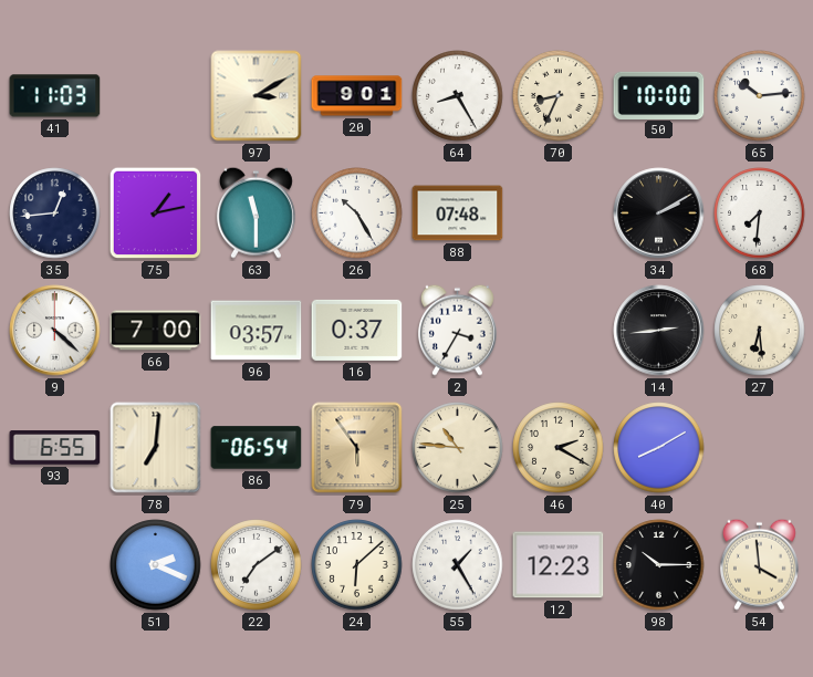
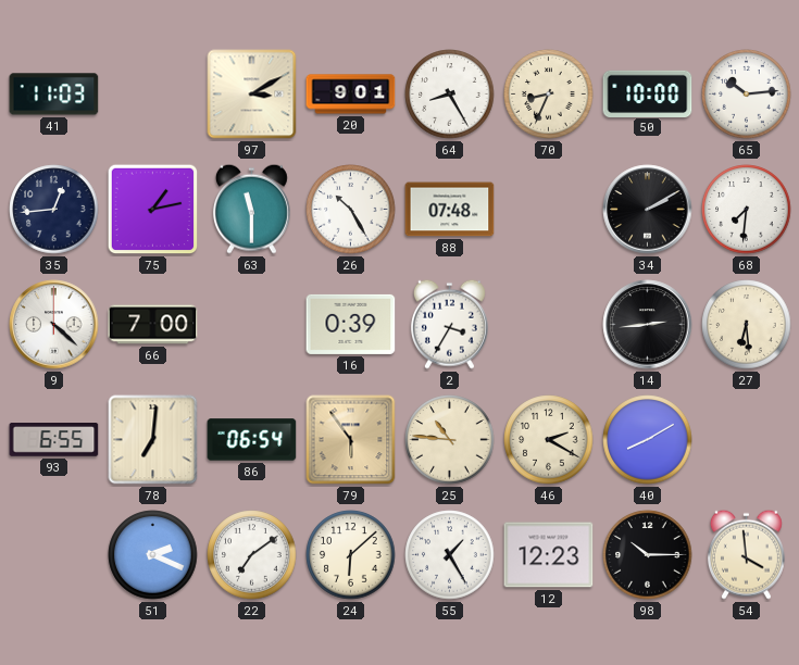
96: 03:57 -> none (257, 331)
16: 0:37 -> 0:39 (351, 324)
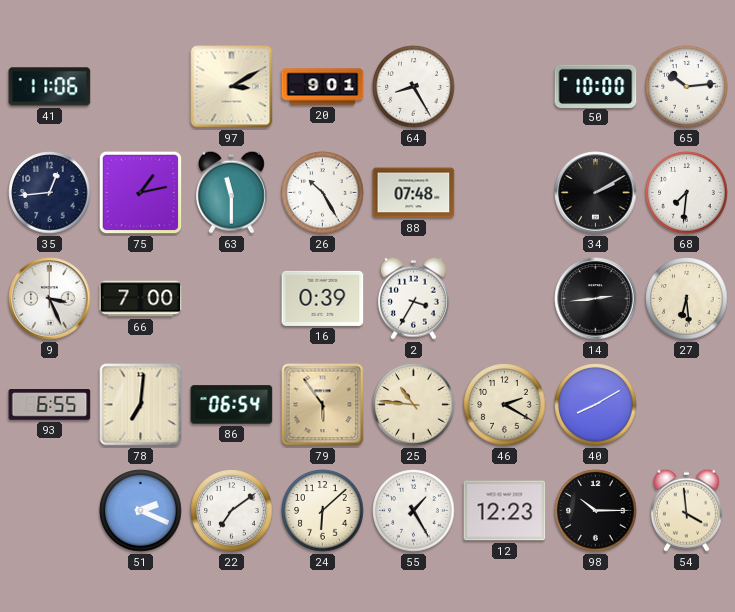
41: 11:03 -> 11:06 (50, 87)
70: 8:34 -> none (549, 95)
9: 4:22 -> 3:26 (50, 299)
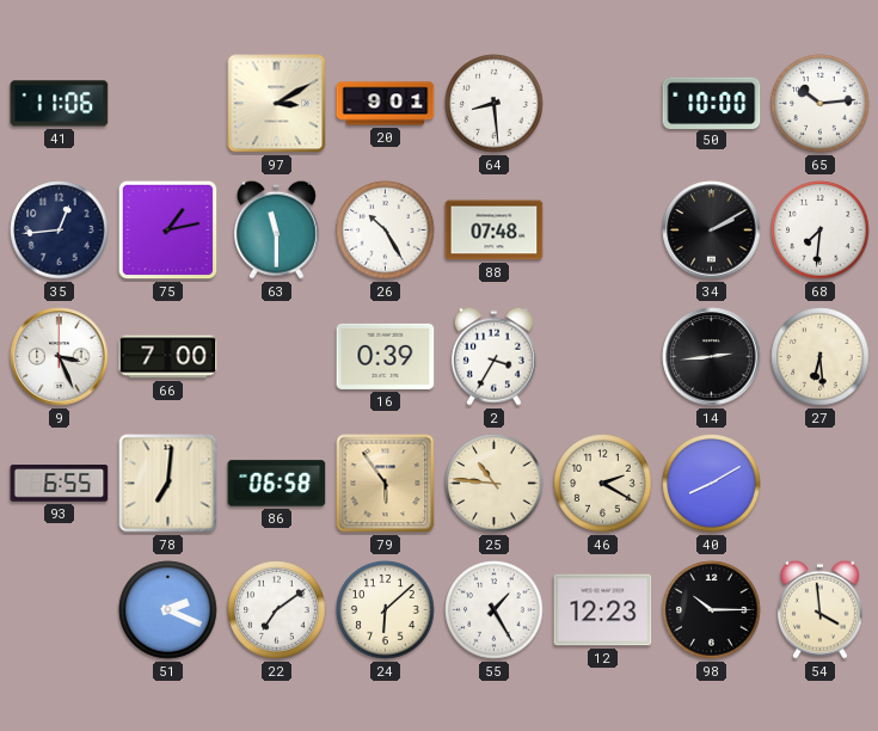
64: 8:25 -> 8:29 (495, 104)
86: 06:54 -> 06:58 (277, 484)
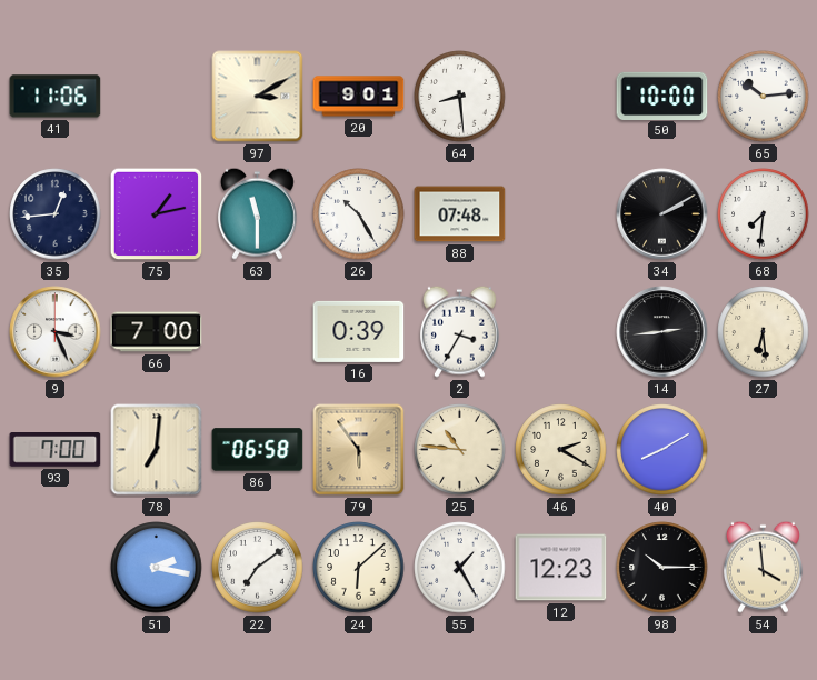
93: 6:55 -> 7:00 (56, 450)
51: 2:19 -> 2:17 (157, 568)
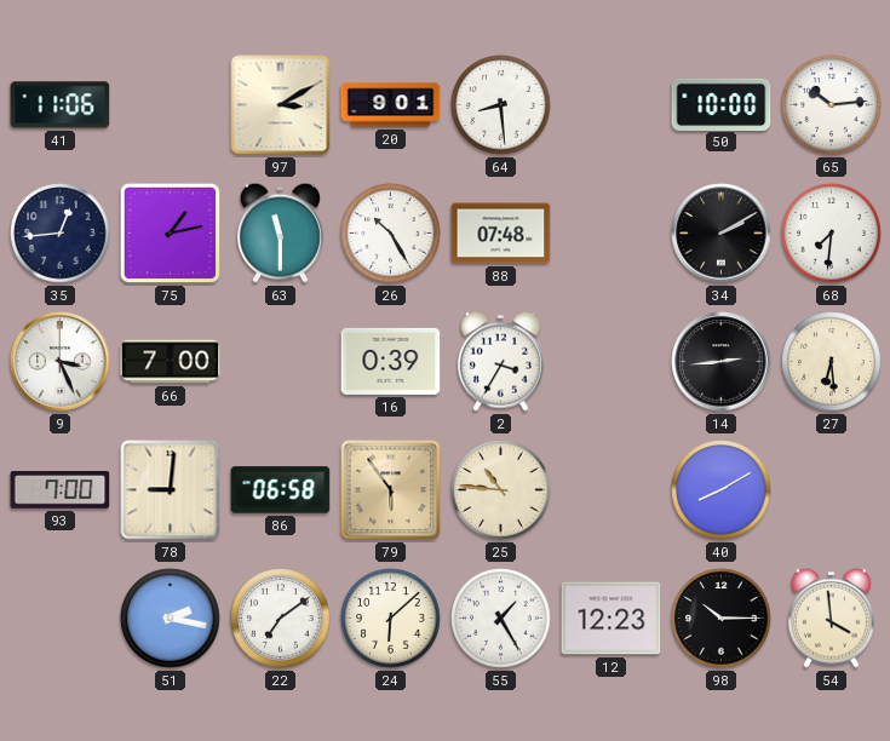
78: 7:01 -> 9:01 (171, 490)
46: 2:20 -> none (561, 450)
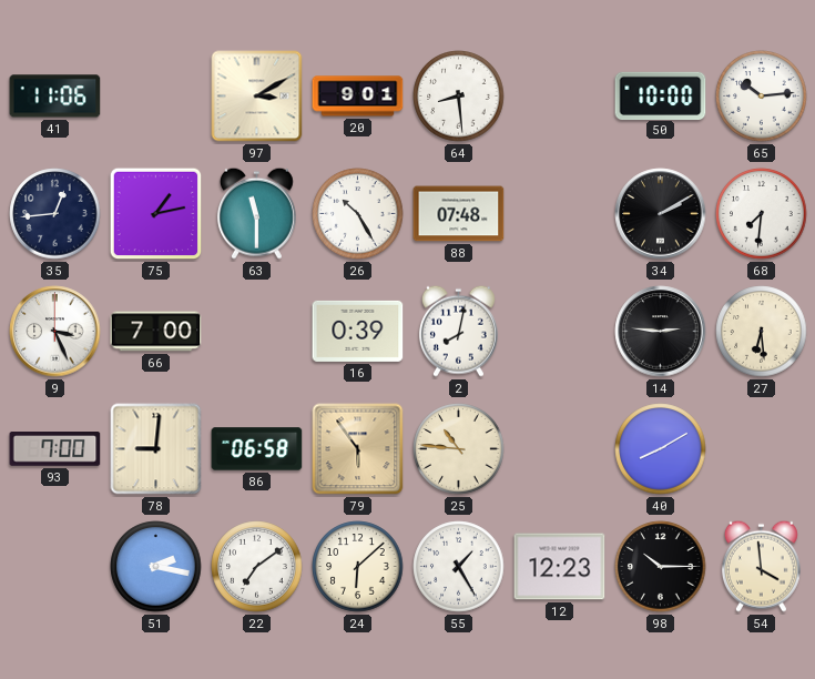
2: 3:35 -> 8:02 (458, 331)
14: 2:44 -> 2:46 (661, 332)
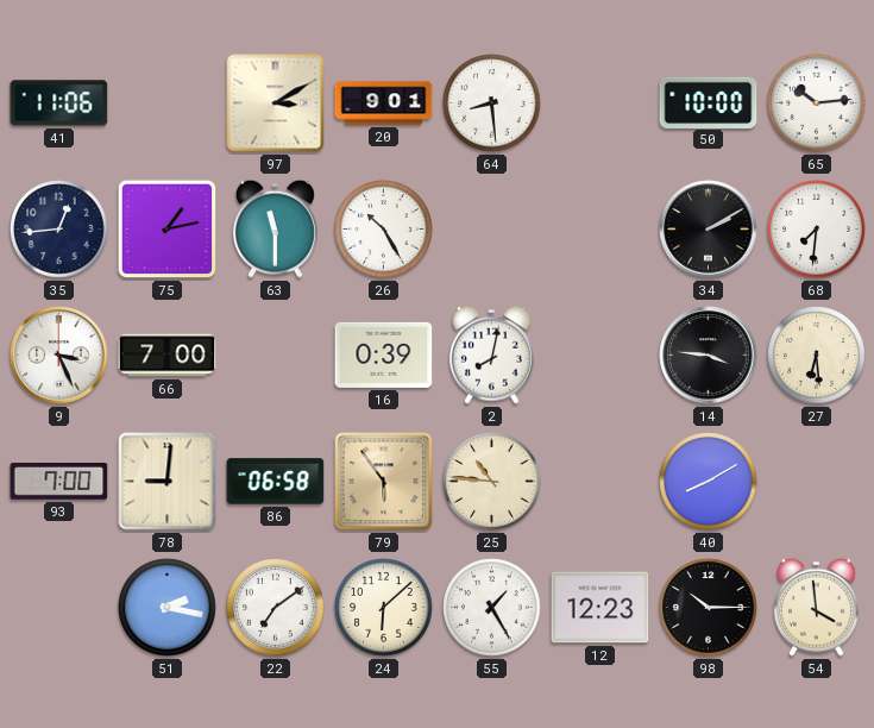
88: 07:48 -> none (459, 214)
14: 2:46 -> 3:46 (709, 356)
